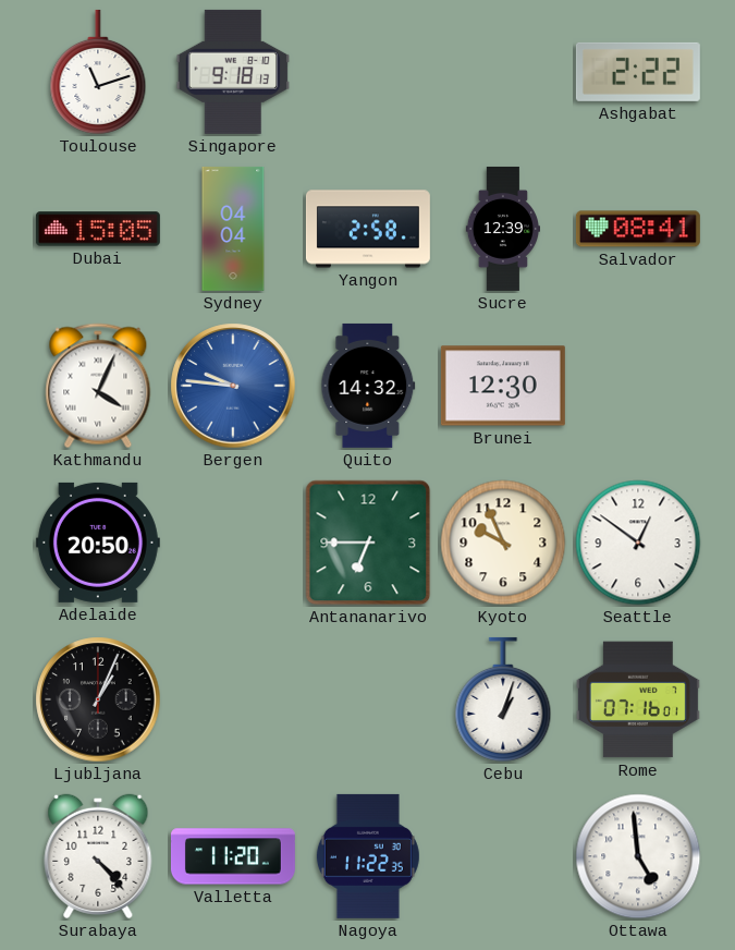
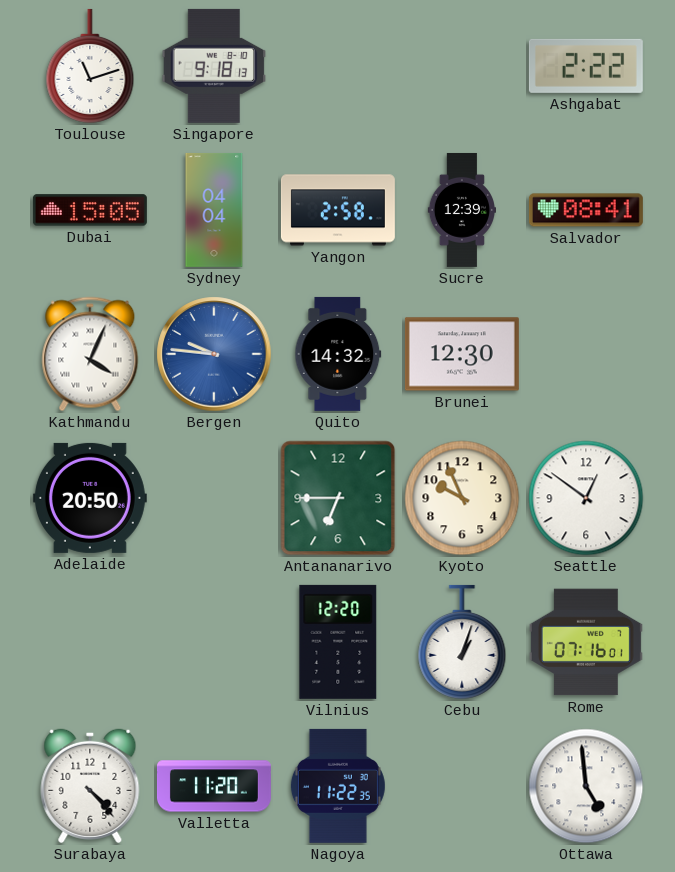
Ljubljana: 1:04 -> none (98, 699)
Vilnius: none -> 12:20 (338, 642)
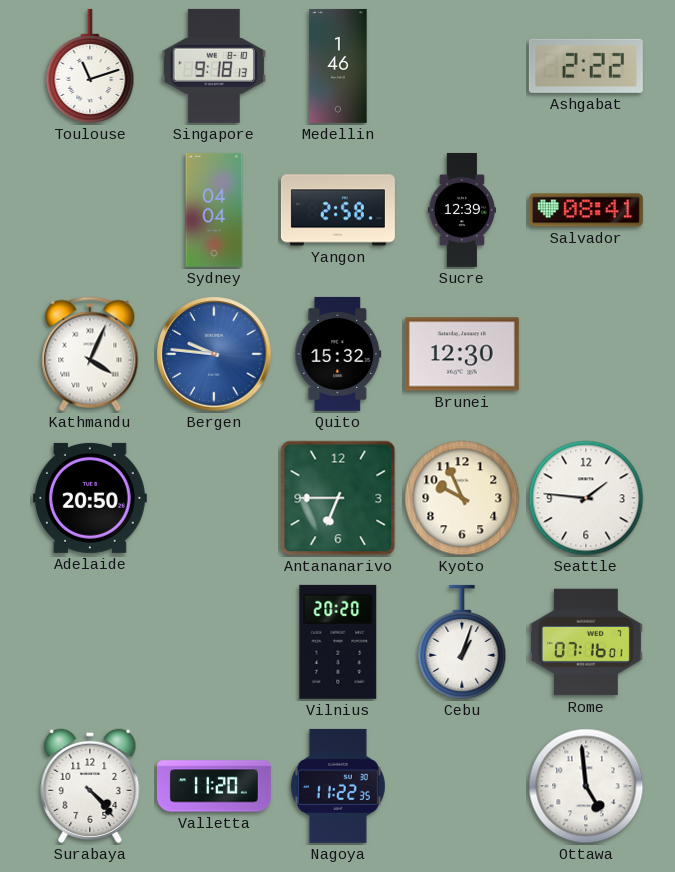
Medellin: none -> 1:46 (338, 66)
Dubai: 15:05 -> none (90, 210)
Quito: 14:32 -> 15:32 (338, 354)
Seattle: 12:51 -> 1:46 (586, 498)
Vilnius: 12:20 -> 20:20 (338, 642)
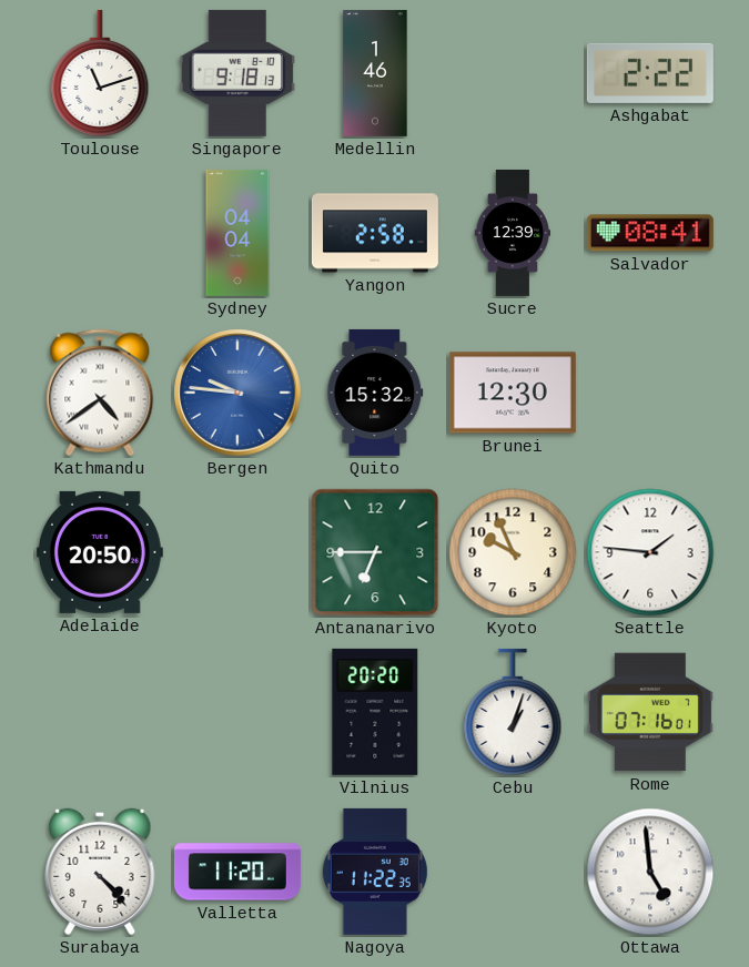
Kathmandu: 4:04 -> 4:39 (100, 393)
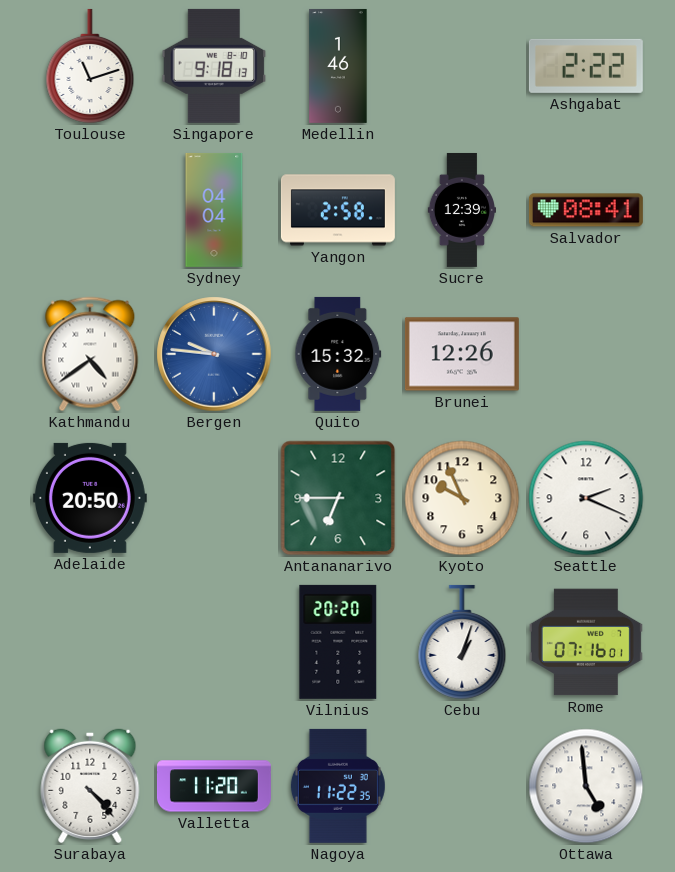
Brunei: 12:30 -> 12:26 (462, 354)
Seattle: 1:46 -> 2:19 (586, 498)
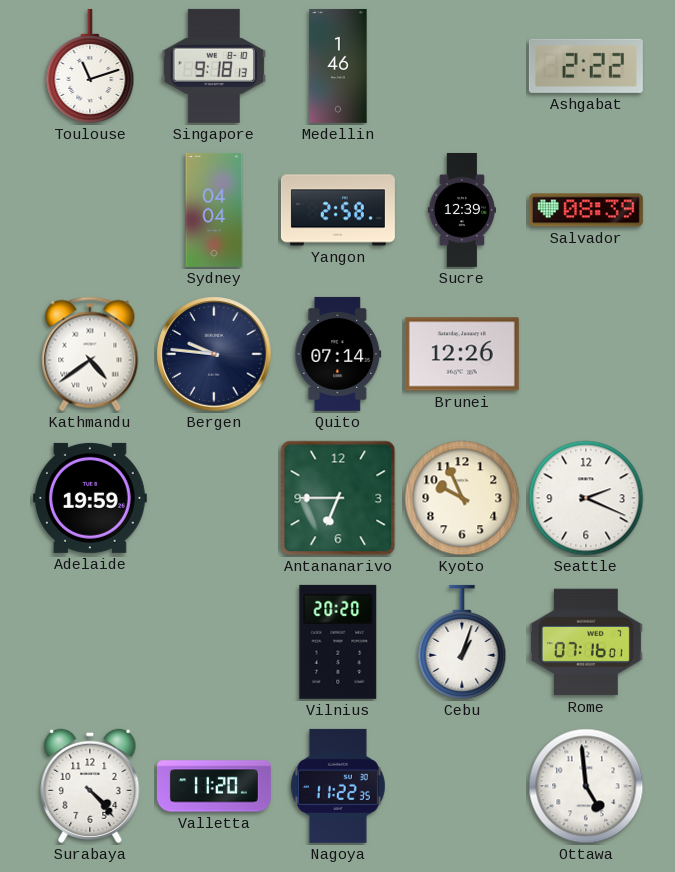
Salvador: 08:41 -> 08:39 (586, 210)
Bergen dial: blue -> navy (214, 354)
Quito: 15:32 -> 07:14 (338, 354)
Adelaide: 20:50 -> 19:59 (90, 498)
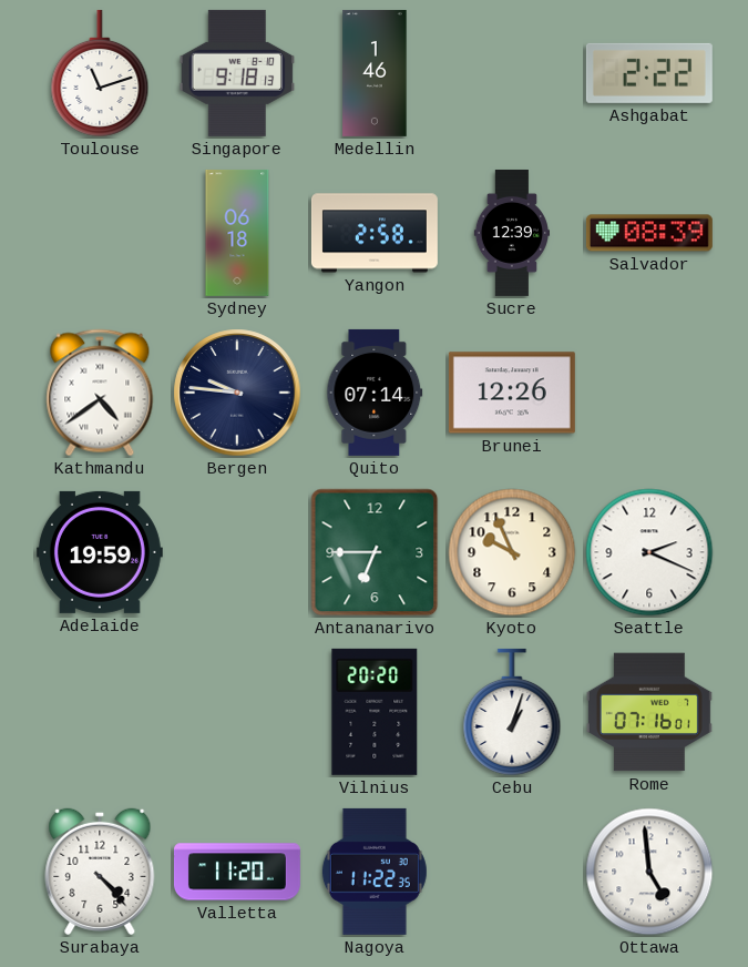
Sydney: 04:04 -> 06:18 (237, 233)
